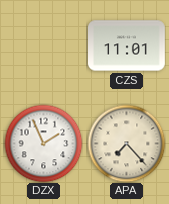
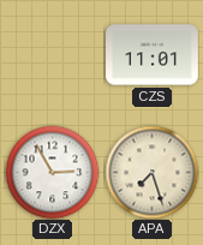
DZX: 1:56 -> 2:55 (52, 172)
APA: 7:23 -> 7:27 (151, 172)
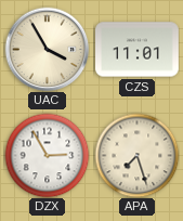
UAC: none -> 3:55 (47, 49)
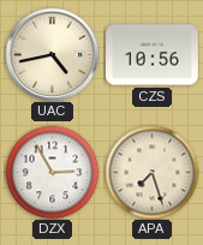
UAC: 3:55 -> 4:43 (52, 54)
CZS: 11:01 -> 10:56 (153, 55)
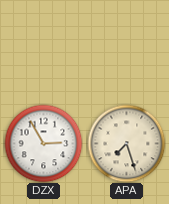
UAC: 4:43 -> none (52, 54)
CZS: 10:56 -> none (153, 55)
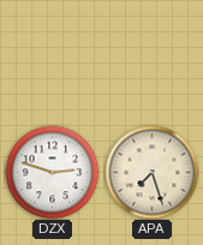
DZX: 2:55 -> 2:48 (52, 172)
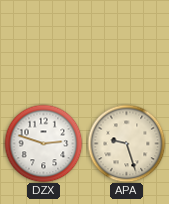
APA: 7:27 -> 9:27 (126, 143)
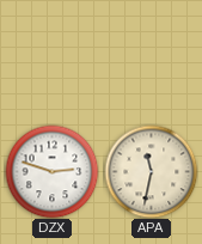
APA: 9:27 -> 11:32 (151, 171)
